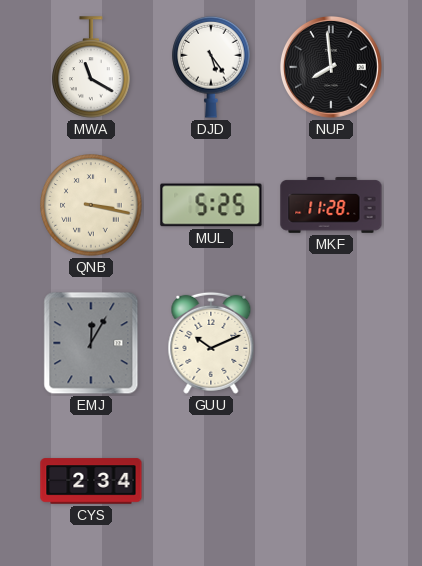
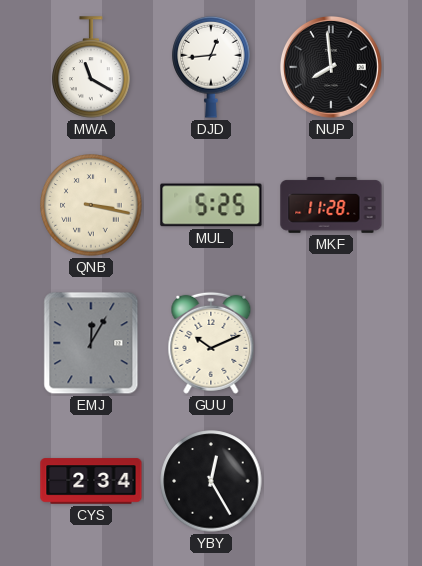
DJD: 5:24 -> 12:44 (211, 67)
YBY: none -> 12:25 (211, 481)
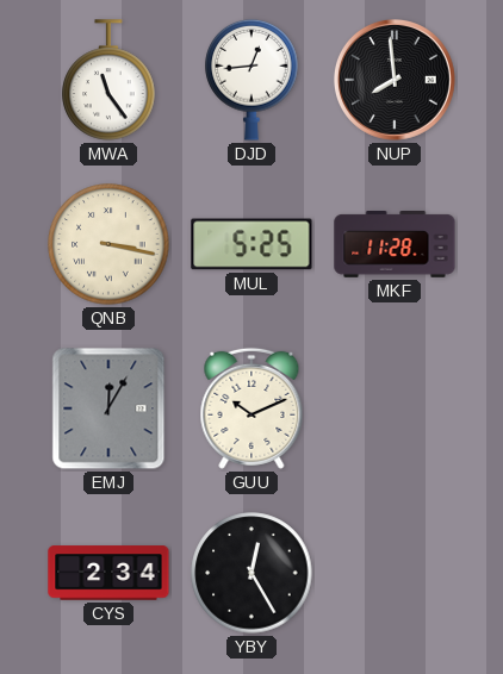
MWA: 11:20 -> 11:24 (108, 80)
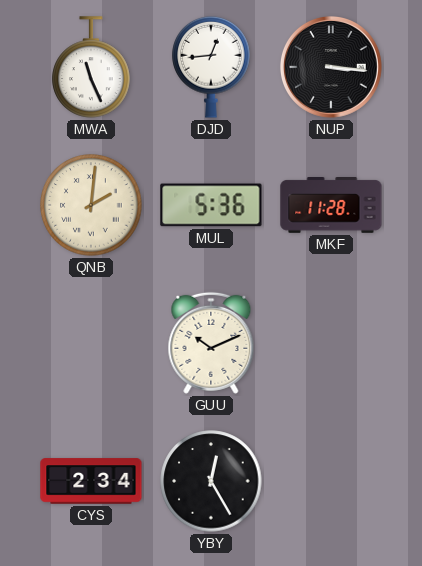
MWA: 11:24 -> 11:26 (91, 67)
NUP: 7:59 -> 3:16 (331, 67)
QNB: 3:17 -> 2:01 (91, 205)
MUL: 5:25 -> 5:36 (211, 205)
EMJ: 12:05 -> none (108, 408)
